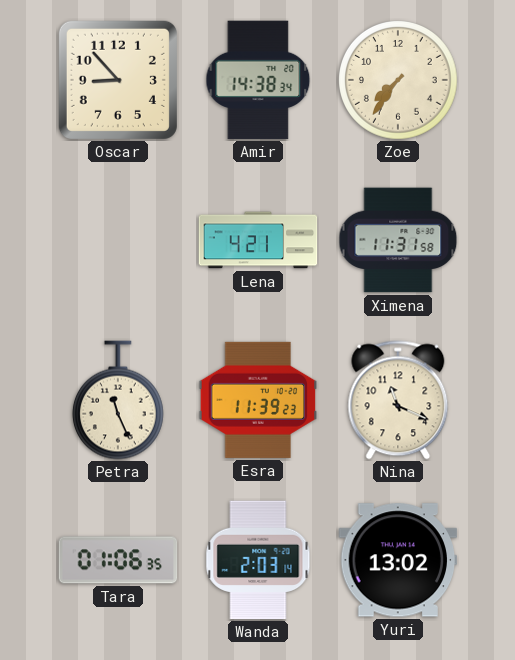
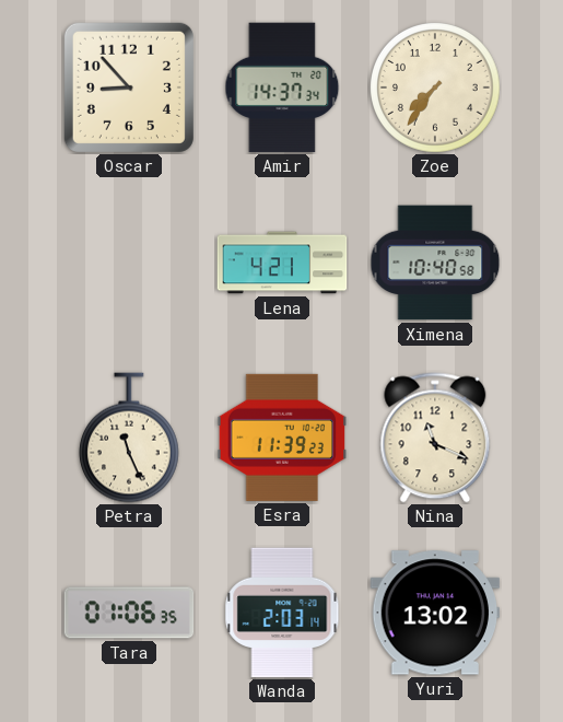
Amir: 14:38 -> 14:37 (282, 88)
Ximena: 11:31 -> 10:40 (435, 263)
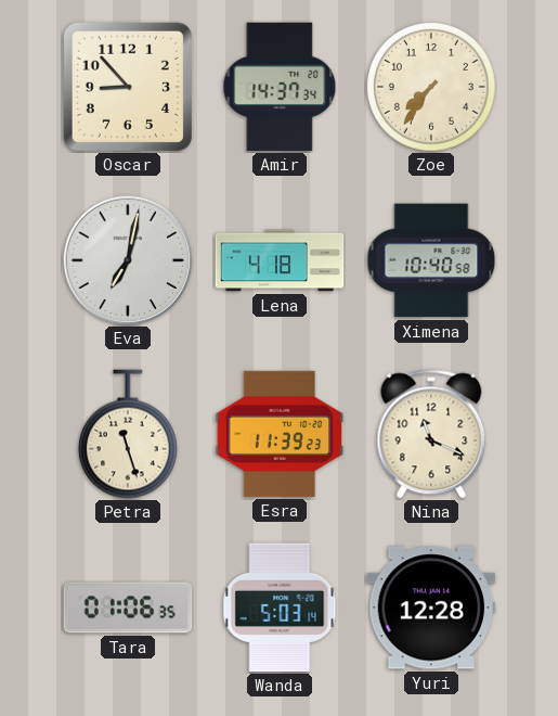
Eva: none -> 7:02 (128, 260)
Lena: 4:21 -> 4:18 (280, 260)
Petra: 11:26 -> 11:27 (128, 434)
Wanda: 2:03 -> 5:03 (280, 608)
Yuri: 13:02 -> 12:28 (431, 608)
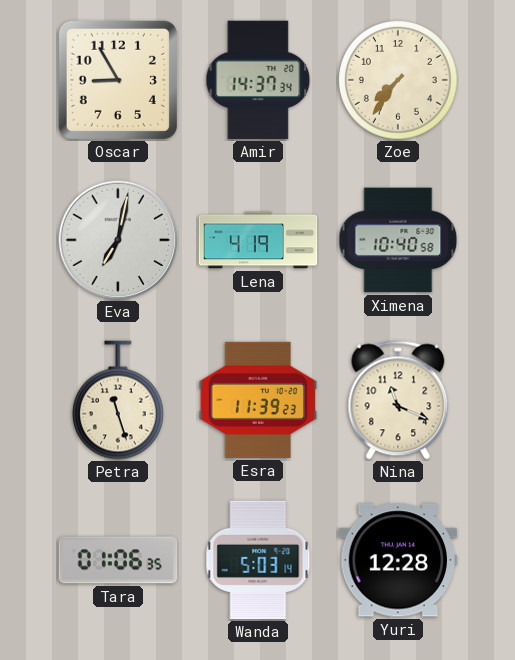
Oscar: 8:53 -> 8:55 (118, 80)
Lena: 4:18 -> 4:19 (258, 240)
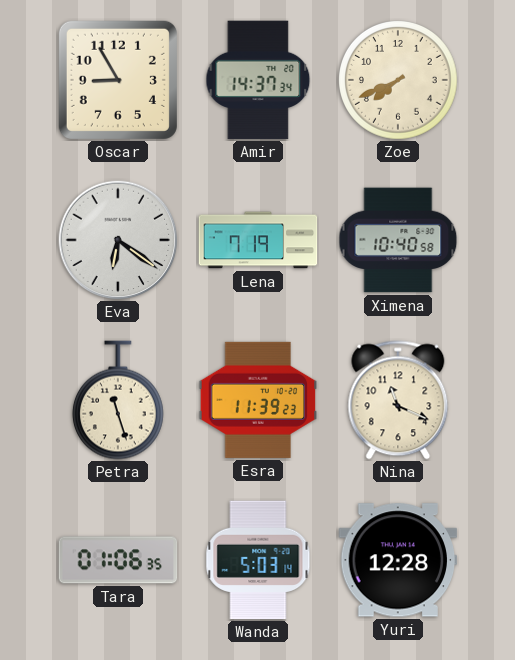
Zoe: 7:36 -> 7:41 (399, 81)
Eva: 7:02 -> 6:21 (118, 240)
Lena: 4:19 -> 7:19 (258, 240)
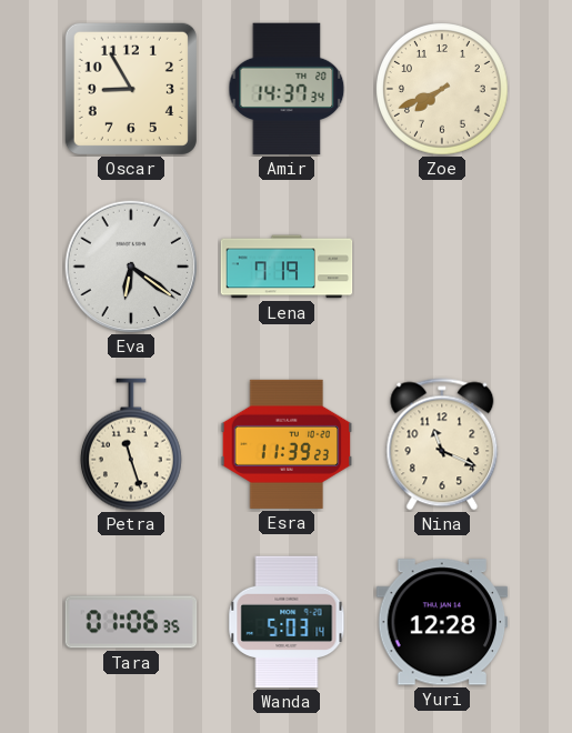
Ximena: 10:40 -> none (398, 240)
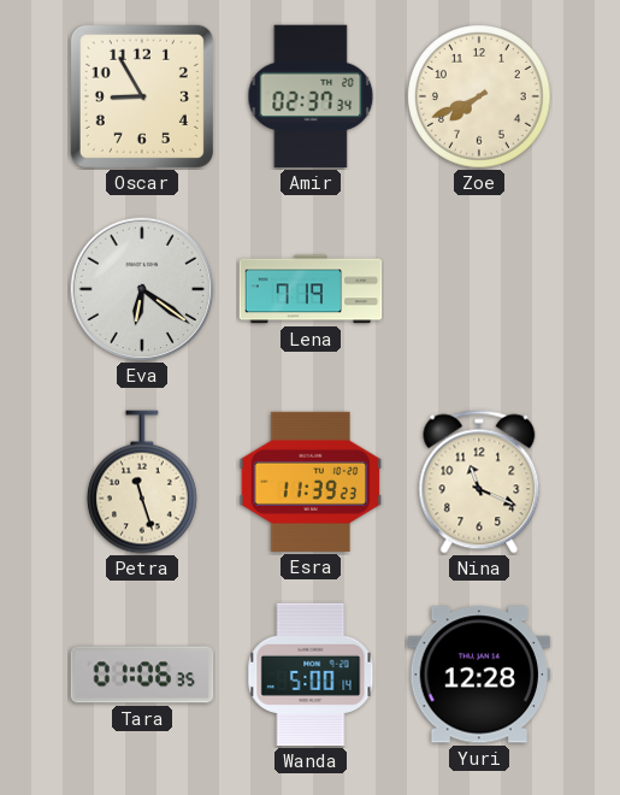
Amir: 14:37 -> 02:37 (311, 96)
Wanda: 5:03 -> 5:00 (311, 675)
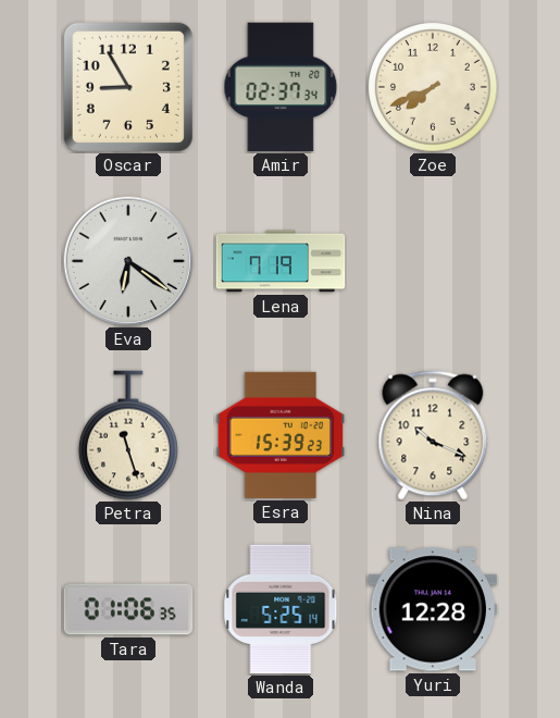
Esra: 11:39 -> 15:39 (281, 435)
Nina: 11:19 -> 10:19 (433, 435)
Wanda: 5:00 -> 5:25 (281, 609)
